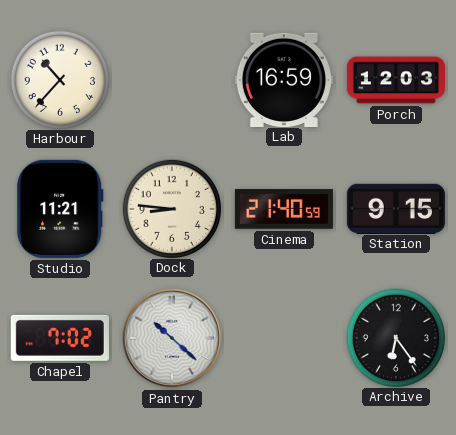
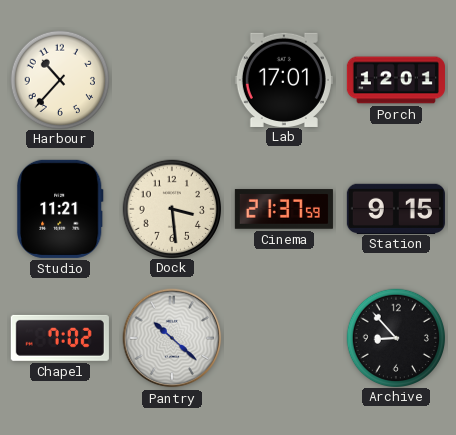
Lab: 16:59 -> 17:01 (284, 79)
Porch: 12:03 -> 12:01 (396, 80)
Dock: 8:46 -> 3:29 (171, 208)
Cinema: 21:40 -> 21:37 (284, 209)
Archive: 6:24 -> 8:53 (395, 337)
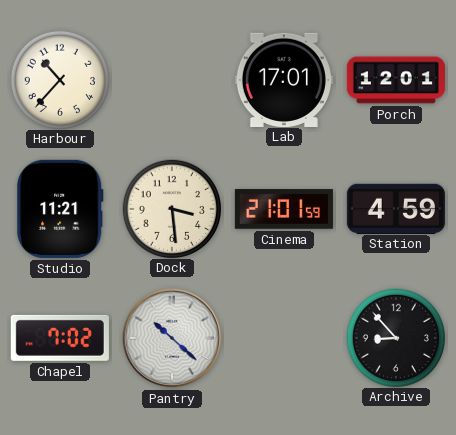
Cinema: 21:37 -> 21:01 (284, 209)
Station: 9:15 -> 4:59 (396, 208)
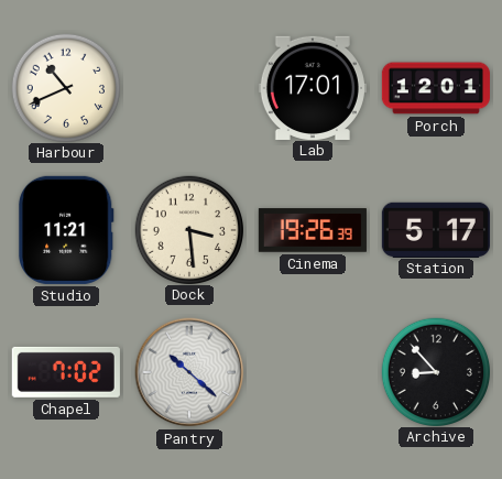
Harbour: 10:37 -> 10:41 (65, 87)
Cinema: 21:01 -> 19:26 (313, 230)
Station: 4:59 -> 5:17 (436, 229)
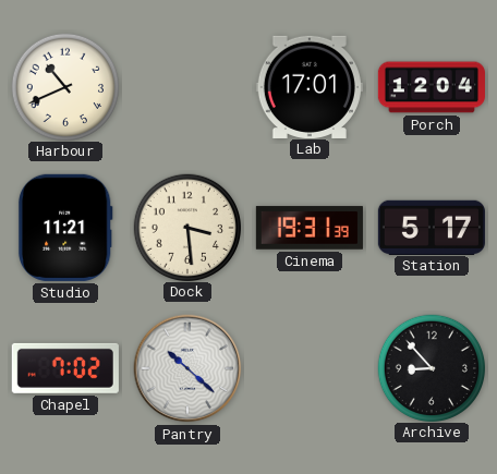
Porch: 12:01 -> 12:04 (432, 87)
Cinema: 19:26 -> 19:31 (310, 228)
